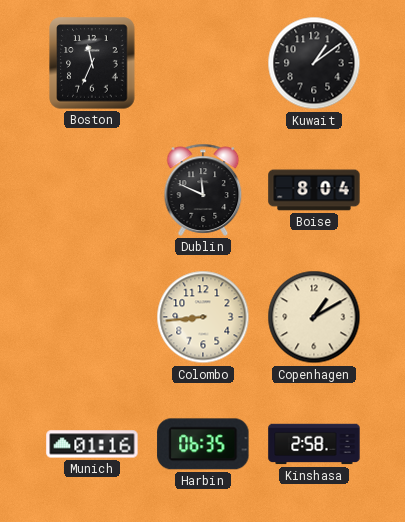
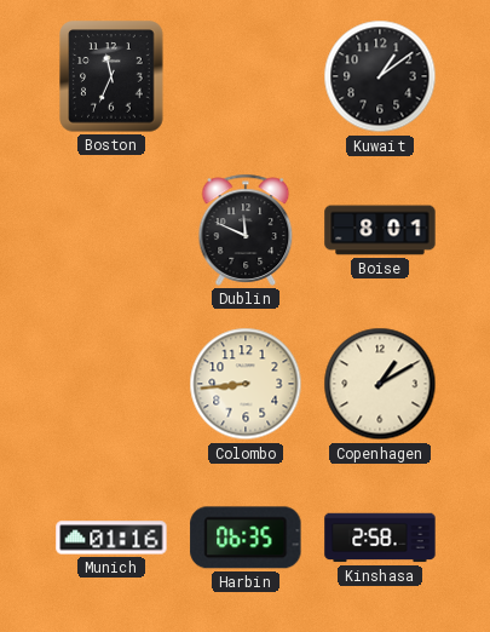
Boise: 8:04 -> 8:01 (380, 230)
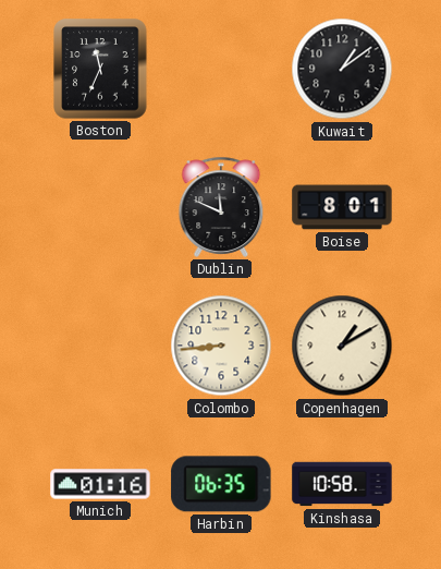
Kinshasa: 2:58 -> 10:58 (342, 484)
